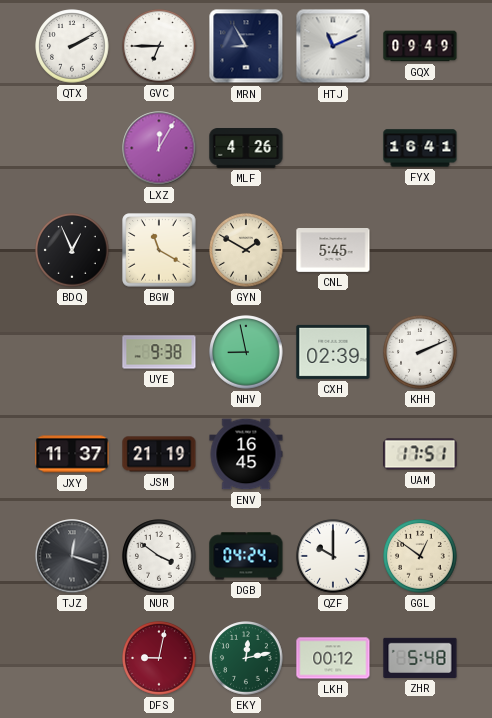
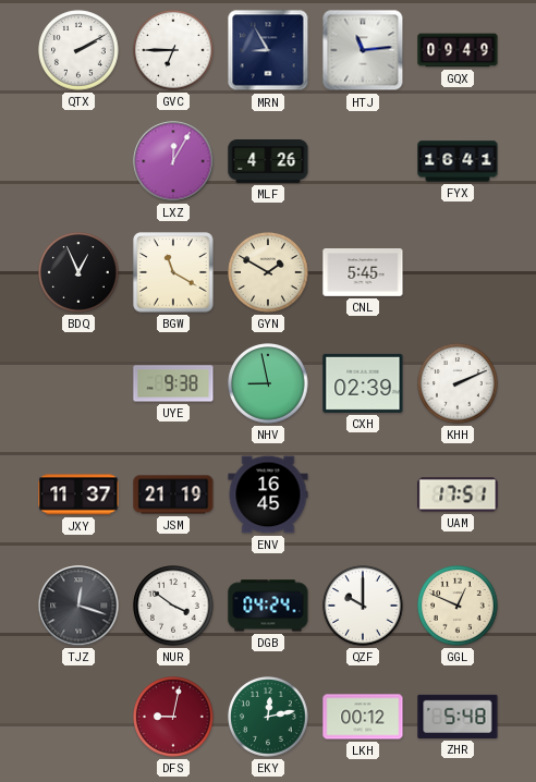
HTJ: 11:11 -> 11:14 (363, 50)
GGL: 12:51 -> 12:49 (458, 606)
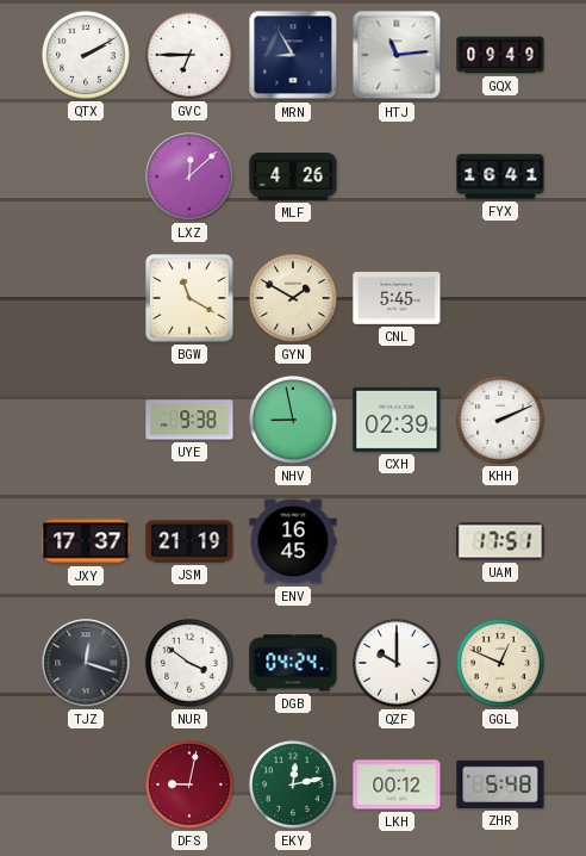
LXZ: 12:05 -> 12:08 (189, 176)
BDQ: 12:56 -> none (78, 272)
JXY: 11:37 -> 17:37 (86, 541)
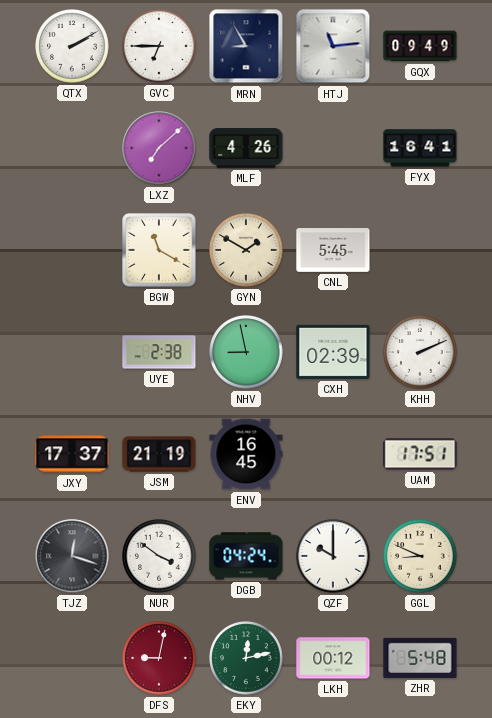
LXZ: 12:08 -> 7:08 (159, 148)
UYE: 9:38 -> 2:38 (159, 352)
GGL: 12:49 -> 8:49 (420, 556)
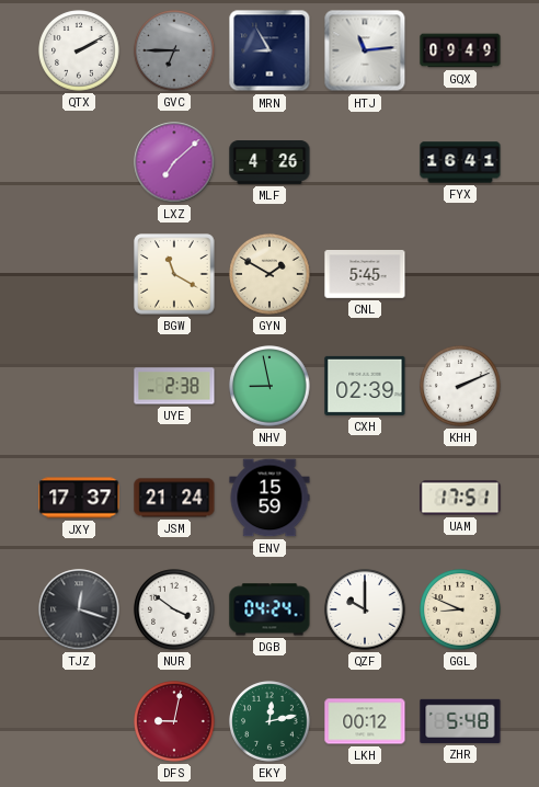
GVC dial: white -> grey (174, 50)
JSM: 21:19 -> 21:24 (174, 498)
ENV: 16:45 -> 15:59 (269, 498)
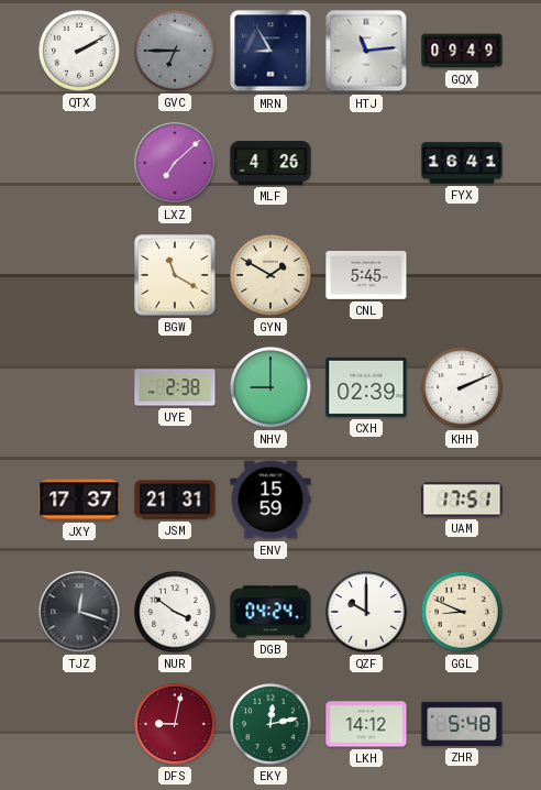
NHV: 8:58 -> 9:00 (270, 387)
JSM: 21:24 -> 21:31 (175, 500)
LKH: 00:12 -> 14:12 (366, 724)
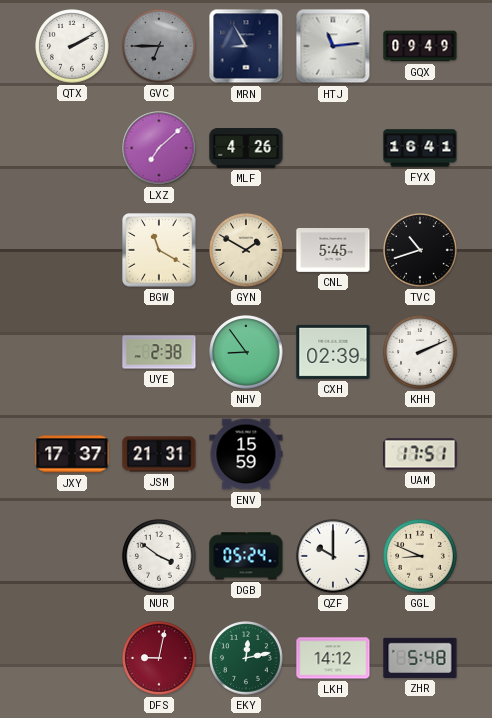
TVC: none -> 10:42 (420, 250)
NHV: 9:00 -> 8:54 (246, 352)
TJZ: 12:18 -> none (79, 612)
DGB: 04:24 -> 05:24 (246, 556)
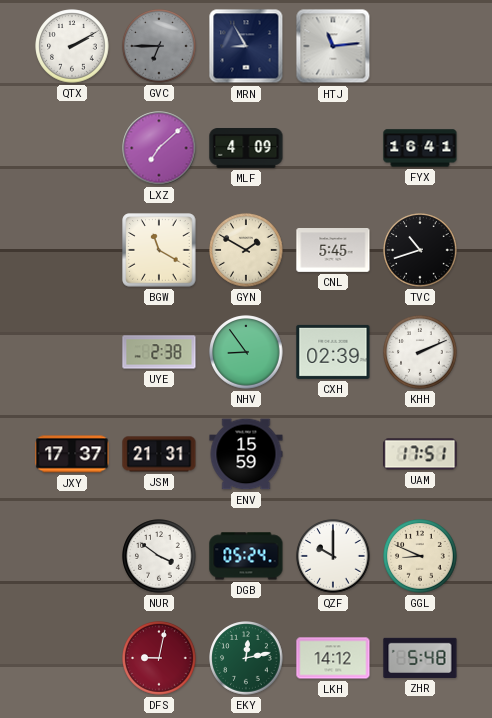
GQX: 09:49 -> none (420, 46)
MLF: 4:26 -> 4:09 (246, 149)
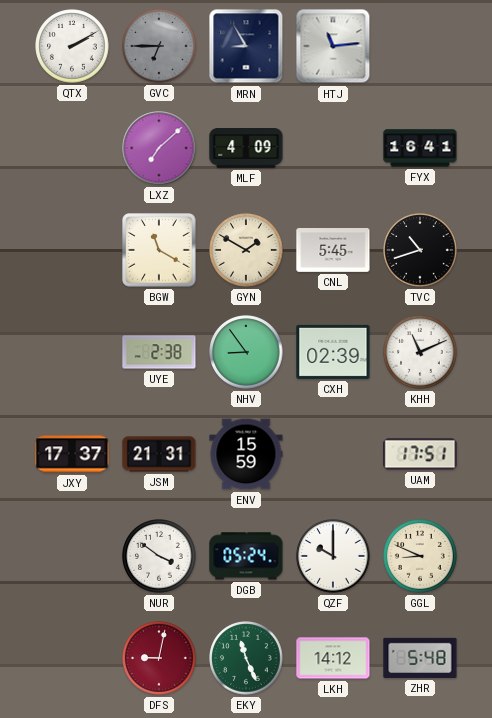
KHH: 2:11 -> 11:11 (420, 352)
EKY: 12:13 -> 11:26 (246, 658)
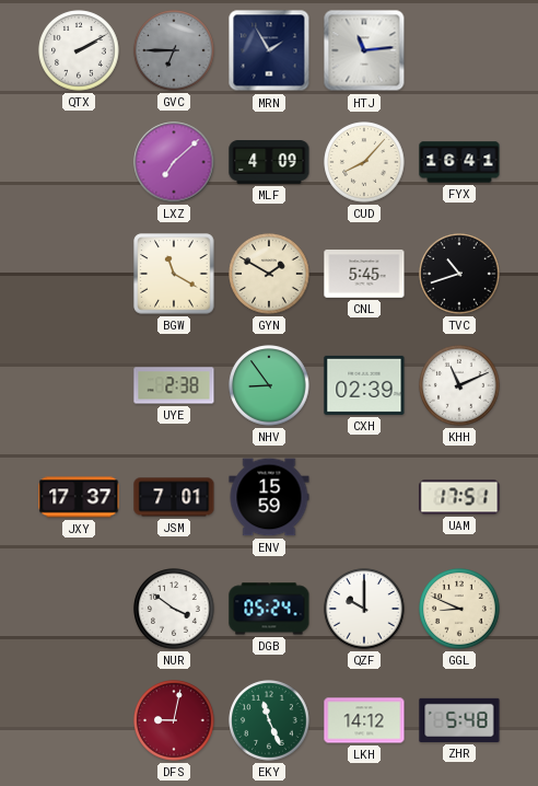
MRN: 8:55 -> 1:55 (269, 50)
CUD: none -> 8:07 (364, 162)
JSM: 21:31 -> 7:01 (174, 497)
